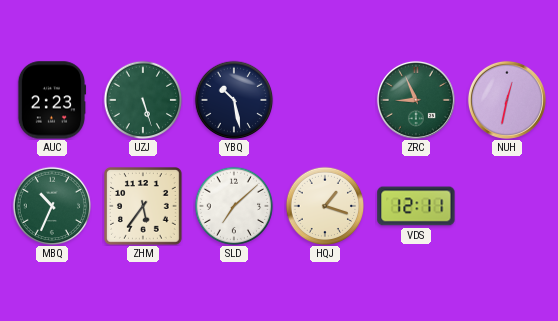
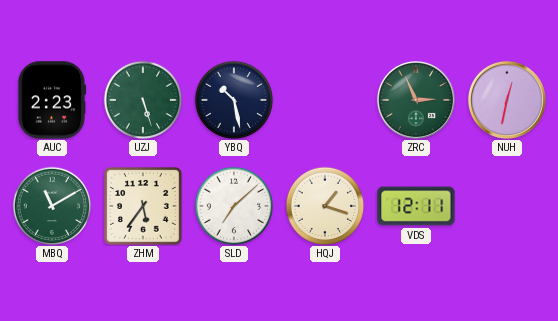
ZRC: 8:56 -> 2:56 (416, 100)
MBQ: 10:34 -> 11:10 (52, 206)
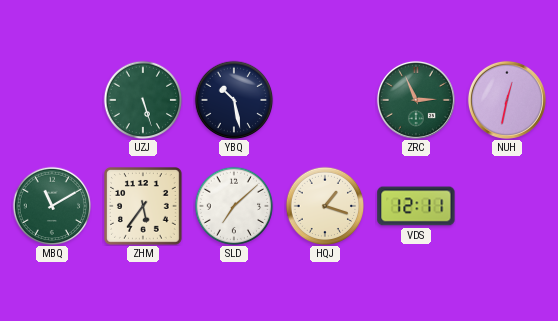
AUC: 2:23 -> none (52, 100)
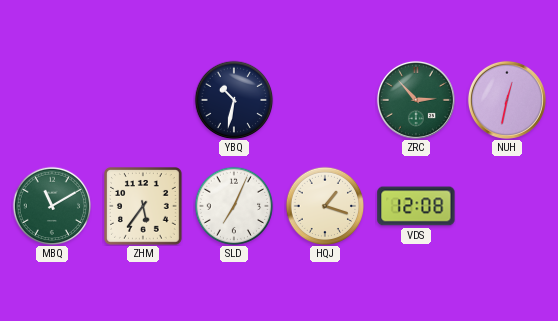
UZJ: 5:27 -> none (143, 100)
YBQ: 10:28 -> 10:32 (234, 100)
ZRC: 2:56 -> 2:53 (416, 100)
SLD: 7:08 -> 7:04 (234, 206)
VDS: 12:11 -> 12:08 (416, 206)
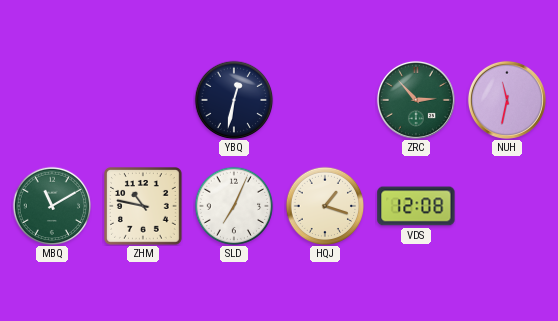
YBQ: 10:32 -> 12:32 (234, 100)
NUH: 12:32 -> 11:32 (507, 100)
ZHM: 5:36 -> 10:47 (144, 207)
